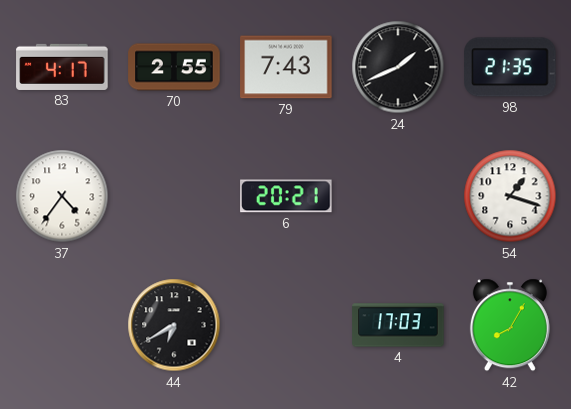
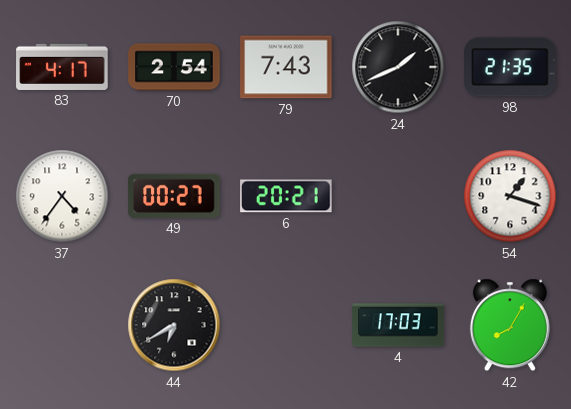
70: 2:55 -> 2:54 (174, 67)
49: none -> 00:27 (174, 196)
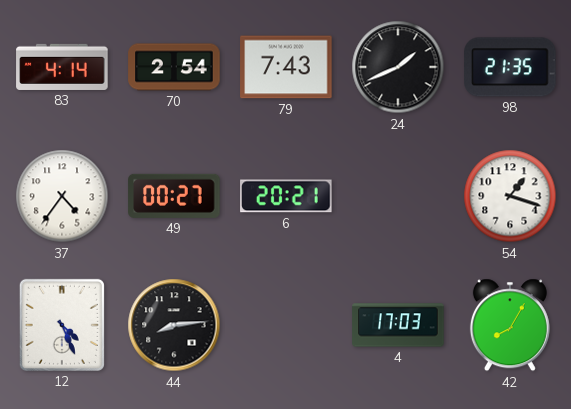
83: 4:17 -> 4:14 (62, 67)
12: none -> 4:26 (62, 325)
44: 6:40 -> 8:14 (174, 325)
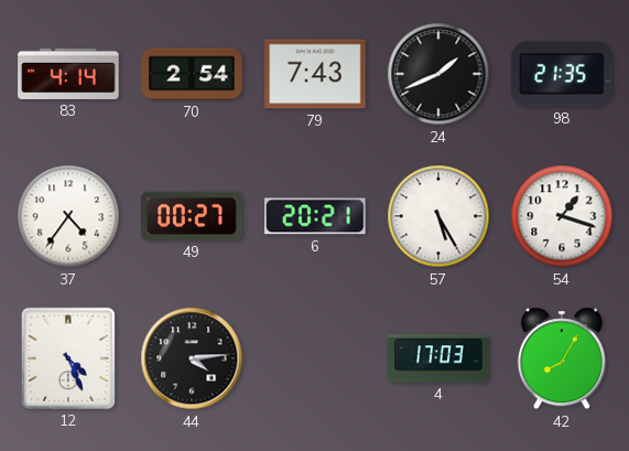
57: none -> 5:25 (438, 216)
44: 8:14 -> 4:14 (192, 358)
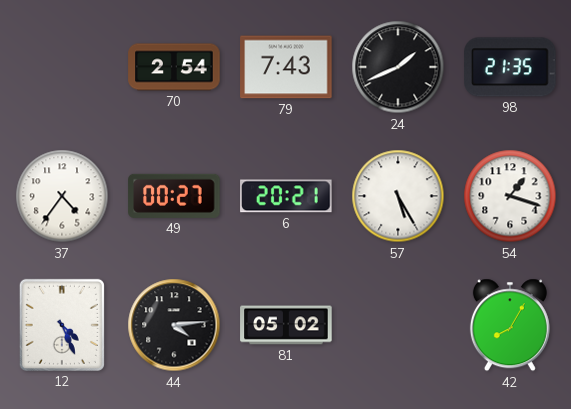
83: 4:14 -> none (68, 74)
81: none -> 05:02 (286, 325)
4: 17:03 -> none (438, 358)
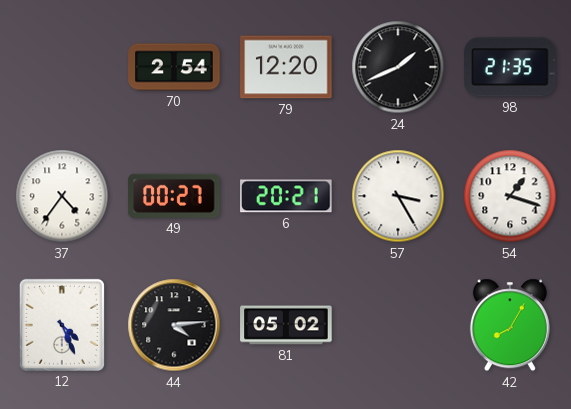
79: 7:43 -> 12:20 (286, 67)
57: 5:25 -> 3:25 (398, 196)
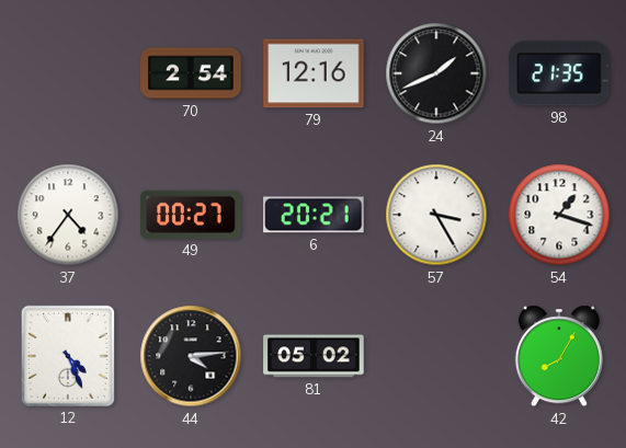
79: 12:20 -> 12:16 (314, 73)
